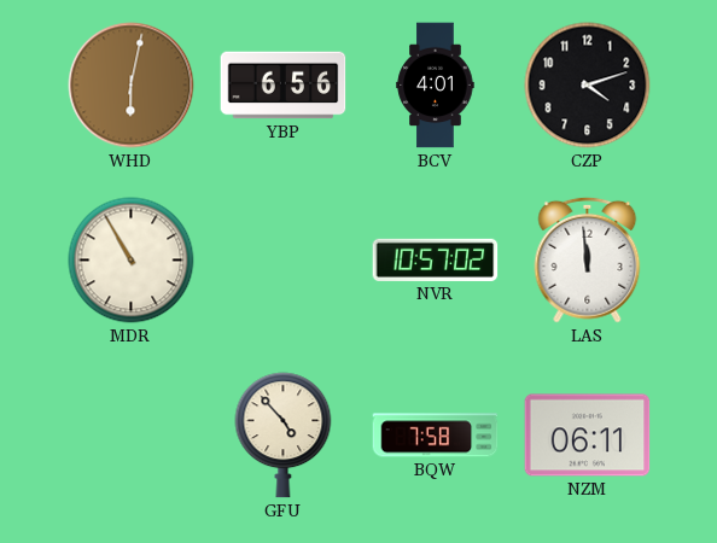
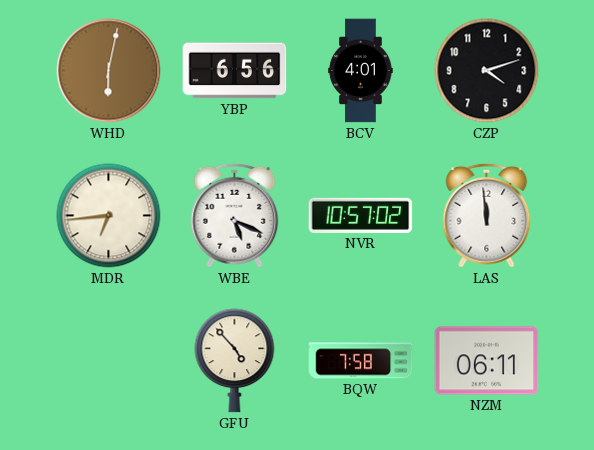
MDR: 10:55 -> 6:44 (109, 216)
WBE: none -> 5:19 (235, 215)
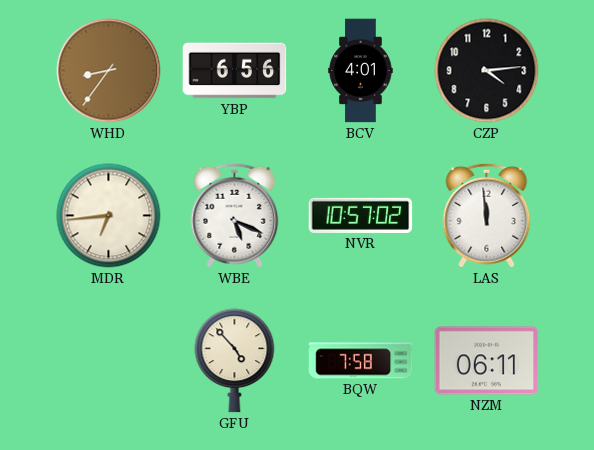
WHD: 6:02 -> 8:36 (109, 71)
CZP: 4:12 -> 4:14 (487, 71)
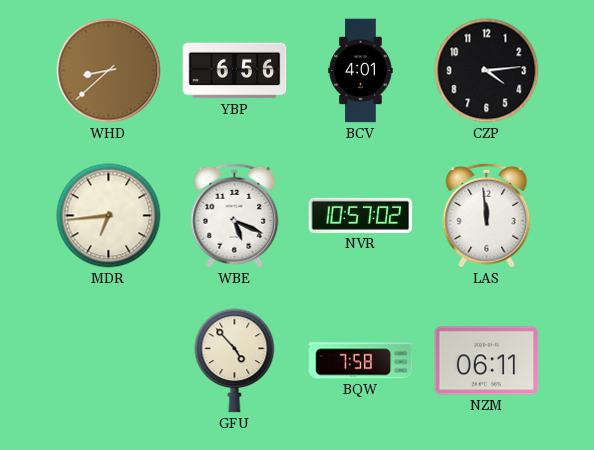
WHD: 8:36 -> 8:38 (109, 71)
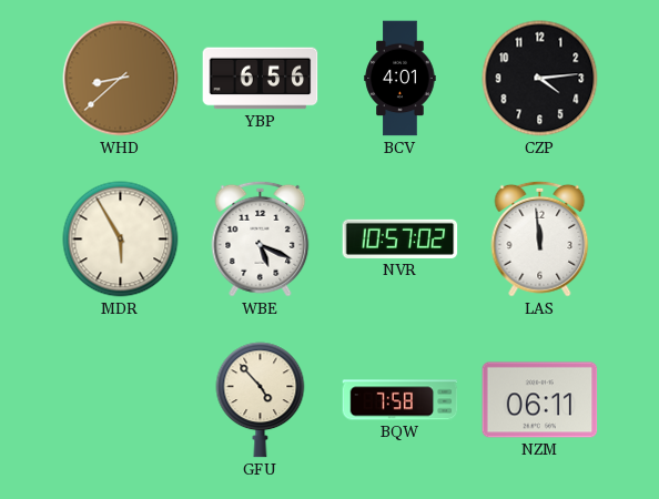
MDR: 6:44 -> 5:55 (121, 240)
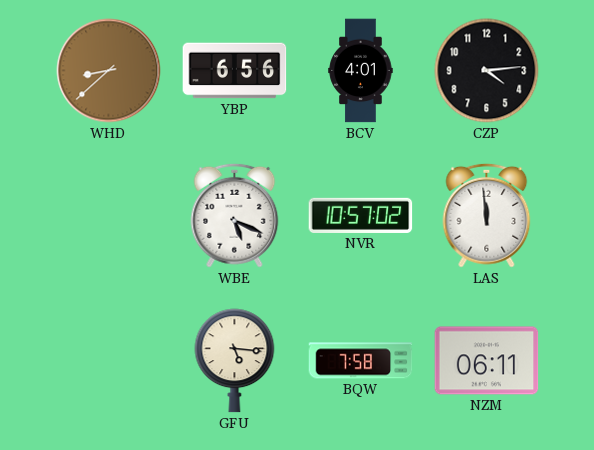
MDR: 5:55 -> none (121, 240)
GFU: 4:53 -> 5:16 (235, 361)
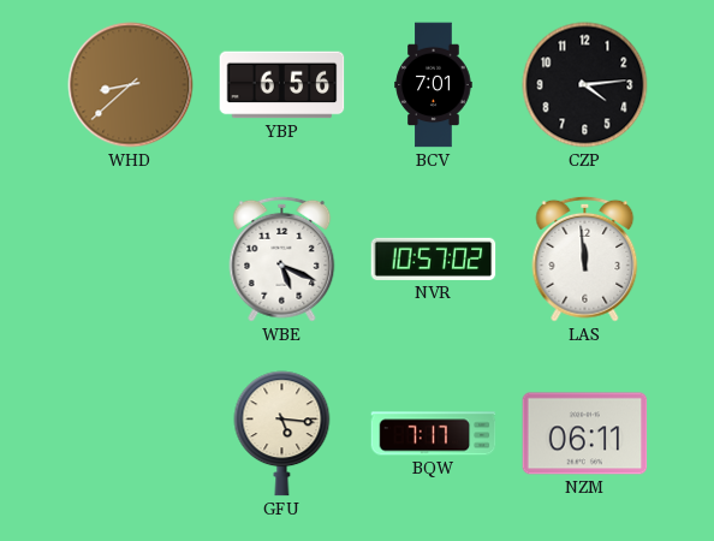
BCV: 4:01 -> 7:01 (434, 85)
BQW: 7:58 -> 7:17 (434, 434)
